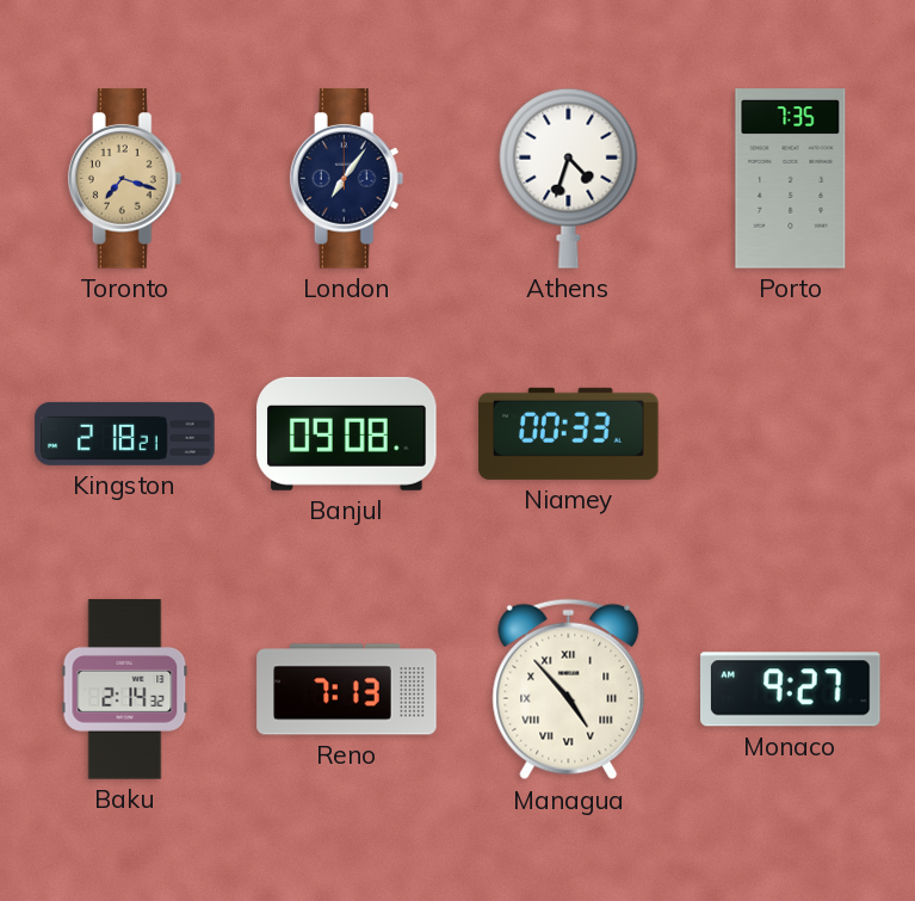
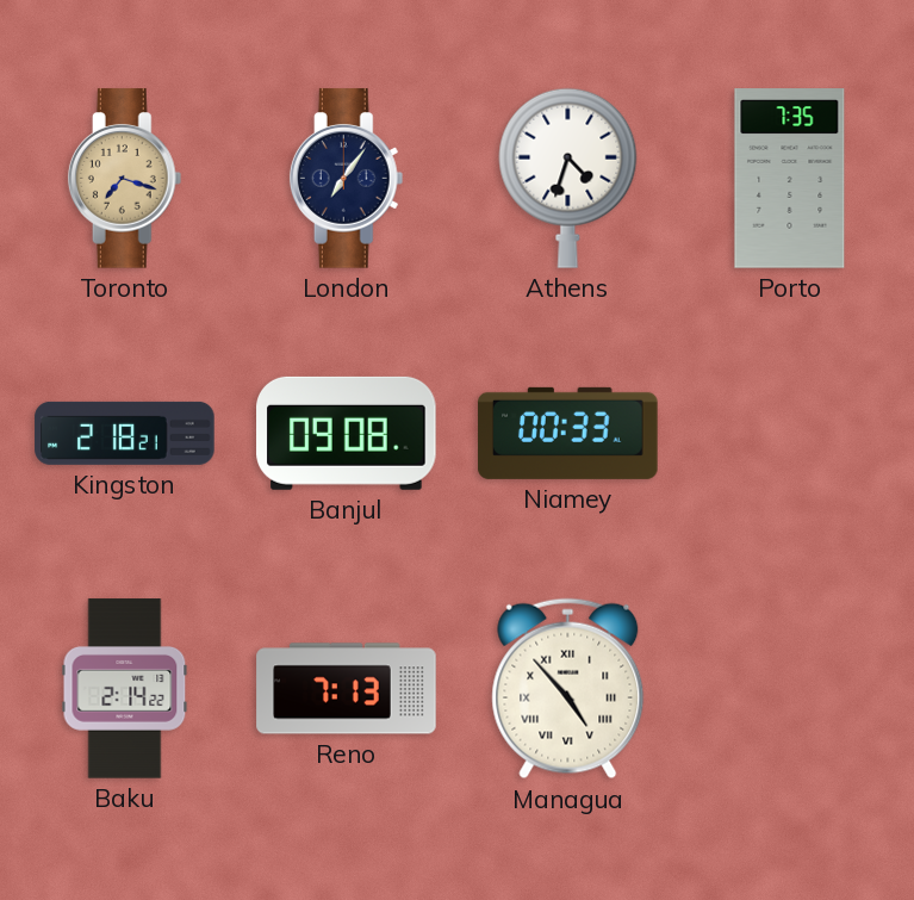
Baku: 2:14:32 -> 2:14:22 (125, 689)
Monaco: 9:27 -> none (791, 690)
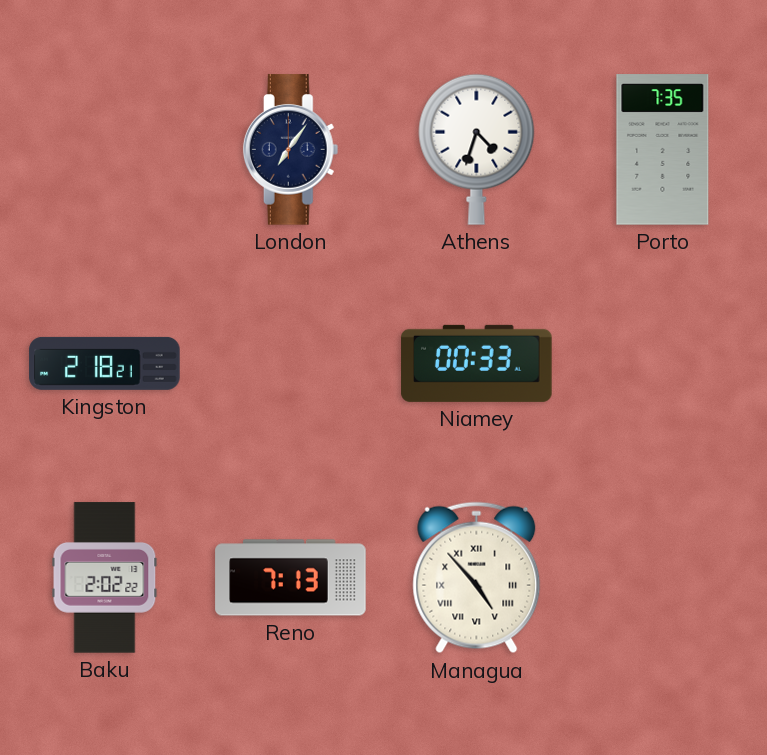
Toronto: 7:18 -> none (125, 179)
Banjul: 09:08 -> none (347, 433)
Baku: 2:14 -> 2:02 (105, 578)
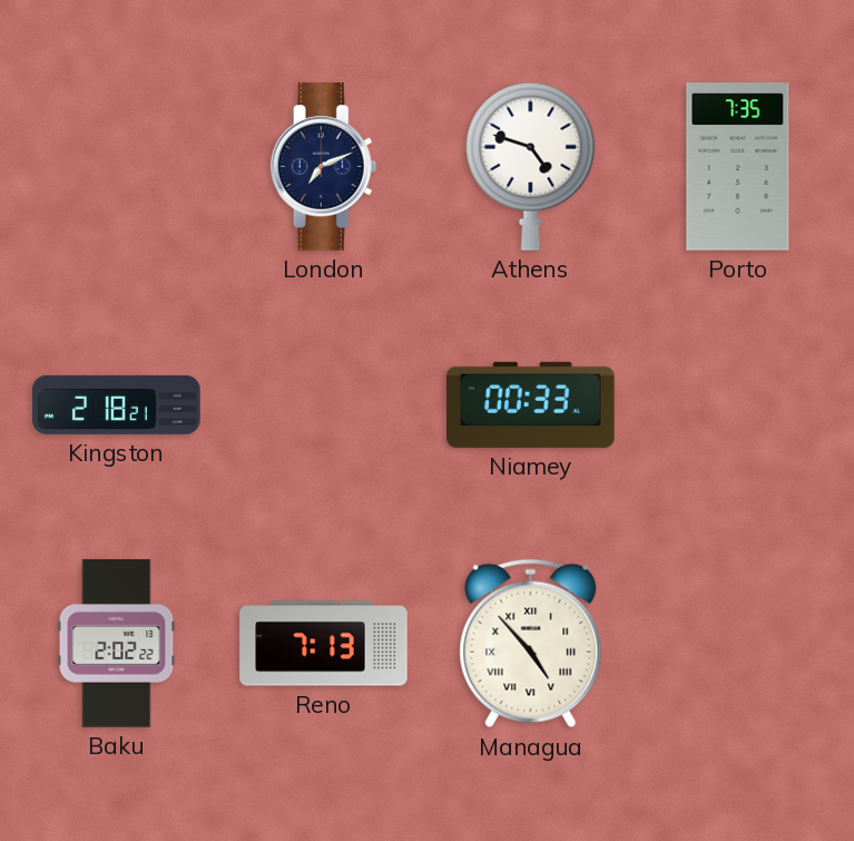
London: 7:06 -> 7:11 (324, 167)
Athens: 4:33 -> 4:48 (531, 166)
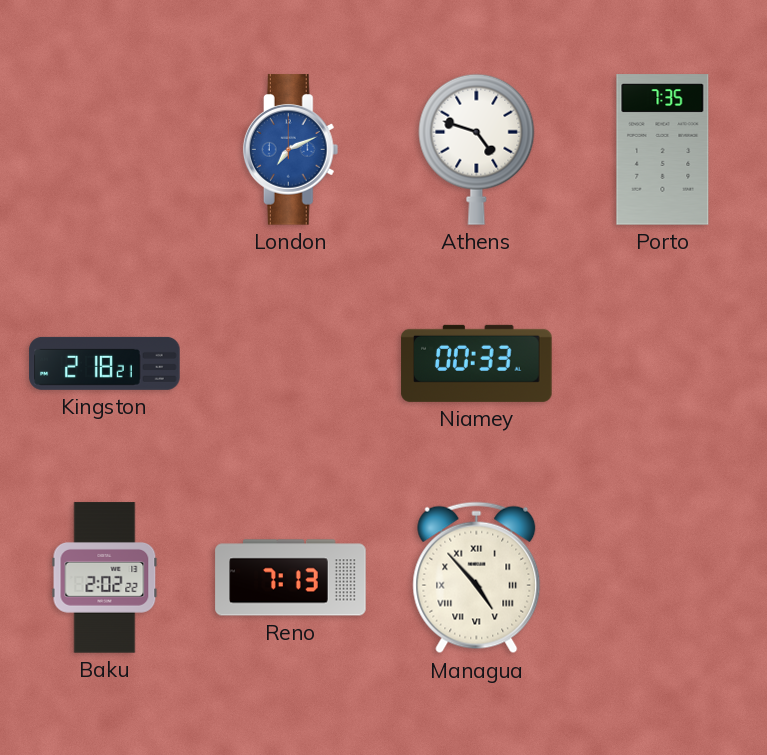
London dial: navy -> blue (291, 150)
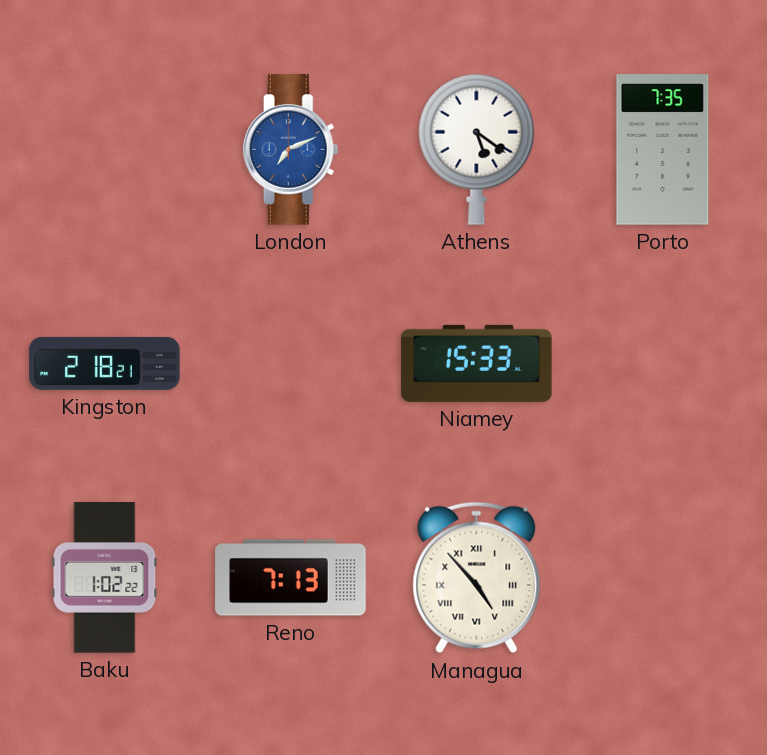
Athens: 4:48 -> 5:21 (477, 149)
Niamey: 00:33 -> 15:33 (477, 363)
Baku: 2:02 -> 1:02 (105, 578)
